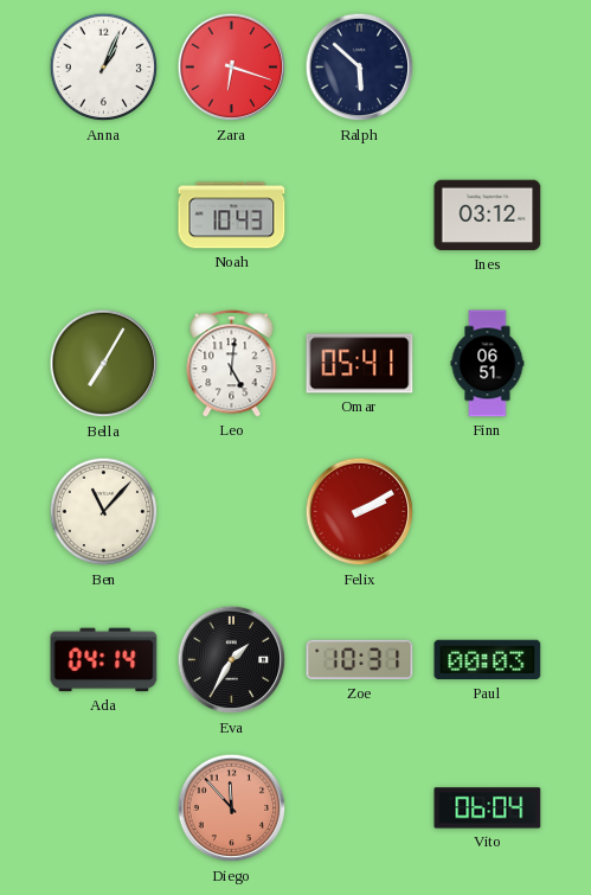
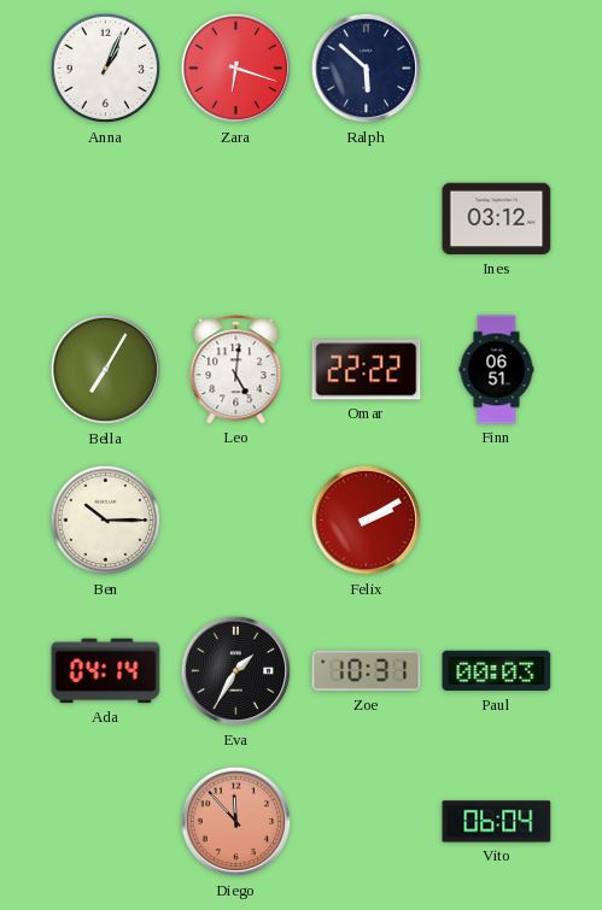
Noah: 10:43 -> none (232, 216)
Omar: 05:41 -> 22:22 (367, 370)
Ben: 11:07 -> 10:15 (106, 521)
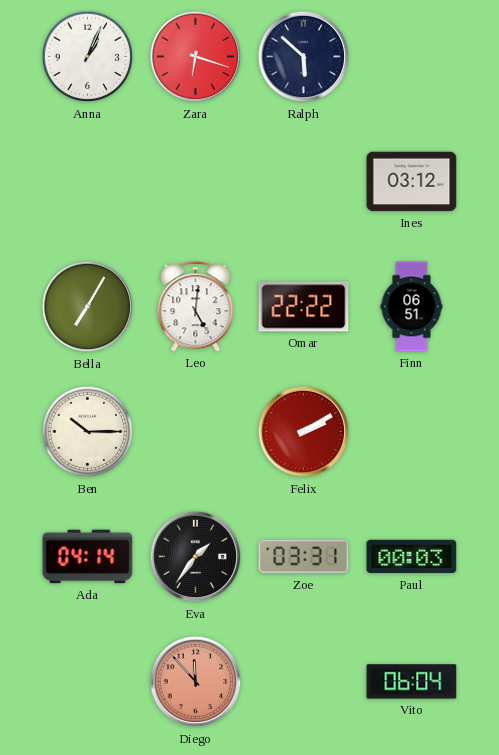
Eva: 1:35 -> 1:36 (196, 557)
Zoe: 10:31 -> 03:31 (304, 557)
